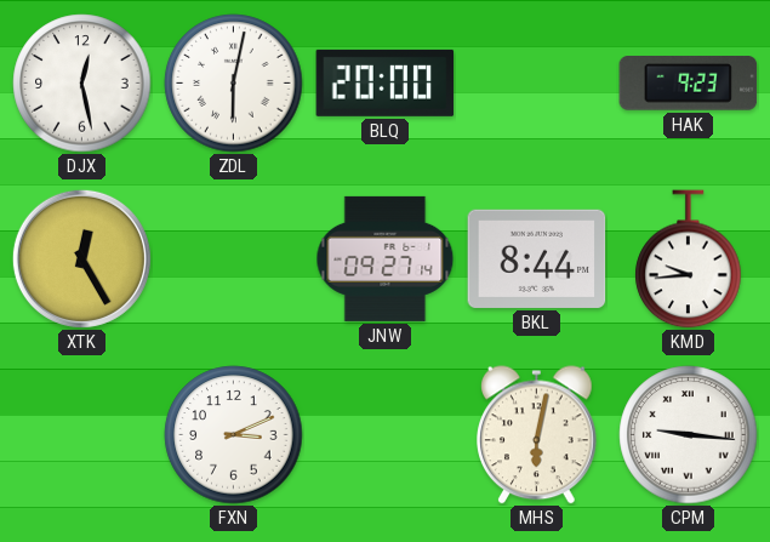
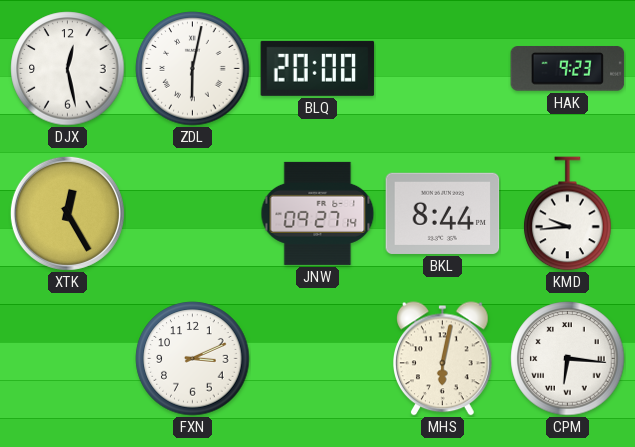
CPM: 9:16 -> 6:16 (568, 359)
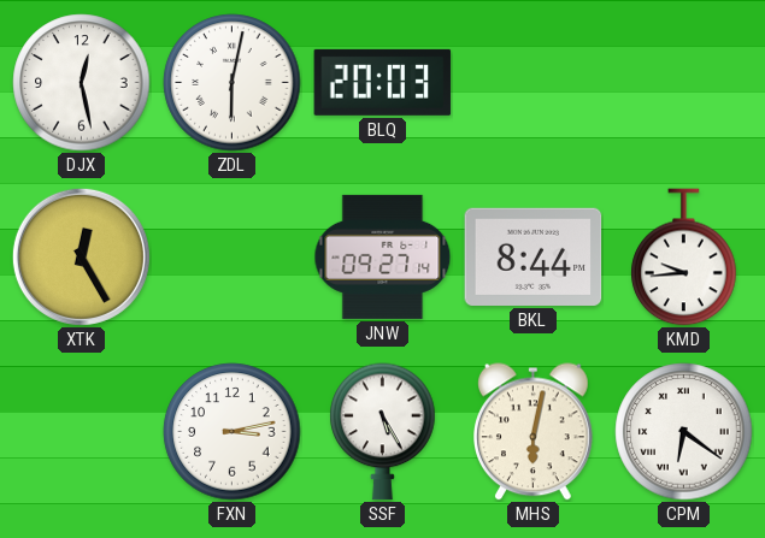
BLQ: 20:00 -> 20:03 (383, 82)
HAK: 9:23 -> none (568, 69)
FXN: 3:11 -> 3:13 (233, 432)
SSF: none -> 5:25 (383, 432)
CPM: 6:16 -> 6:21 (684, 432)
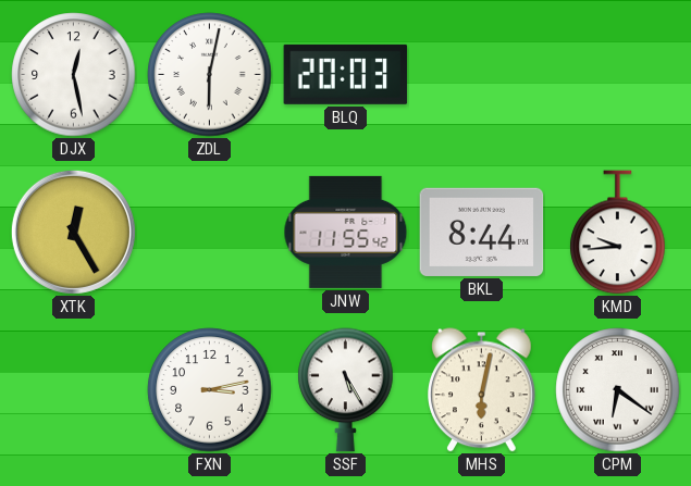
JNW: 09:27 -> 11:55 (346, 232)
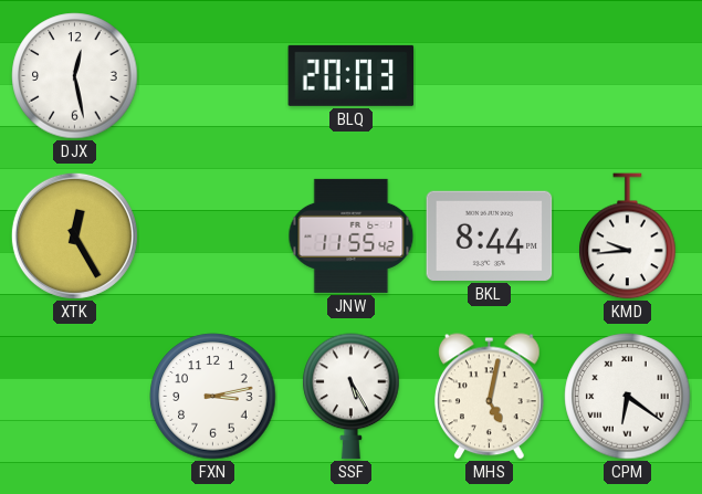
ZDL: 6:02 -> none (210, 75)
MHS: 6:02 -> 5:02 (490, 397)
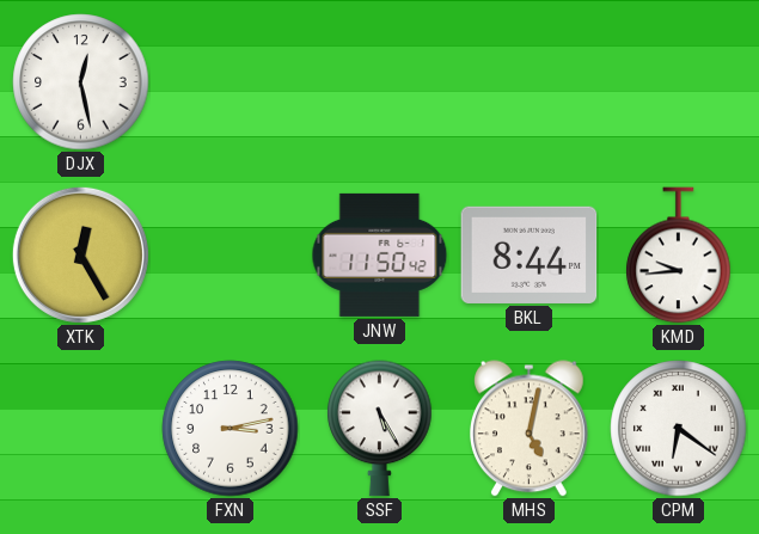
BLQ: 20:03 -> none (352, 75)
JNW: 11:55 -> 11:50 (380, 254)
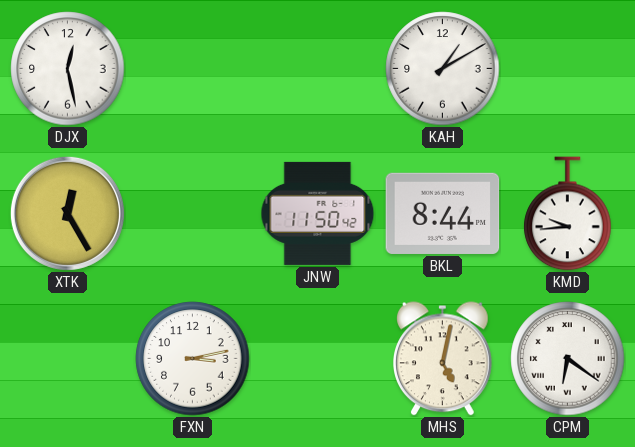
KAH: none -> 1:10 (443, 69)
SSF: 5:25 -> none (380, 429)
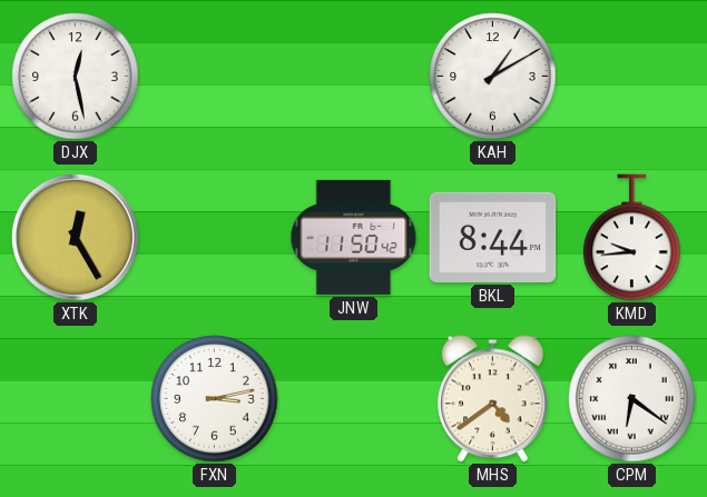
MHS: 5:02 -> 4:39 (493, 399)
